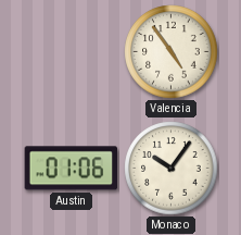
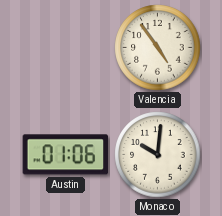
Monaco: 10:06 -> 10:01 (158, 155)
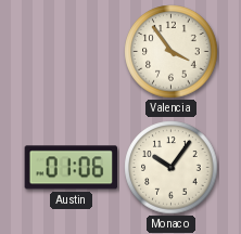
Valencia: 4:54 -> 3:54 (172, 52)
Monaco: 10:01 -> 10:06 (172, 168)
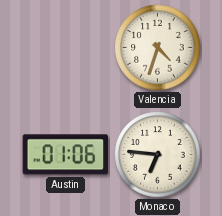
Valencia: 3:54 -> 4:33 (158, 48)
Monaco: 10:06 -> 6:46 (158, 155)
